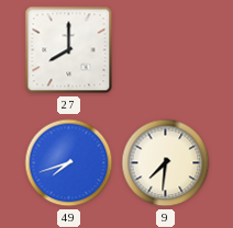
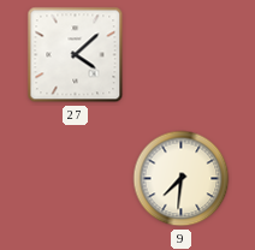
27: 8:00 -> 4:08 (76, 55)
49: 7:42 -> none (69, 163)
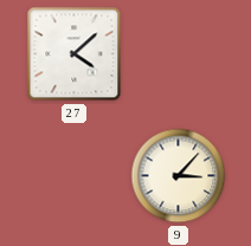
9: 7:31 -> 3:07 (179, 176)
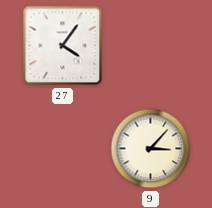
27: 4:08 -> 4:06 (63, 46)
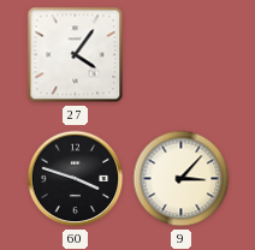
60: none -> 3:48 (76, 179)
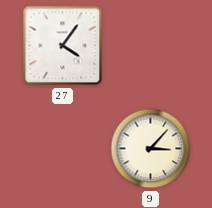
60: 3:48 -> none (76, 179)
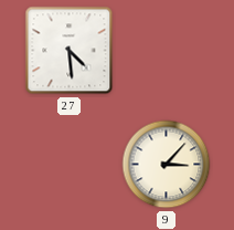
27: 4:06 -> 4:29 (70, 51)
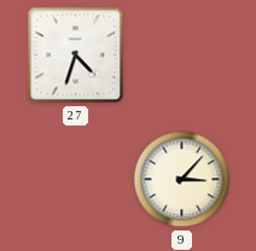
27: 4:29 -> 4:33 (76, 56)
